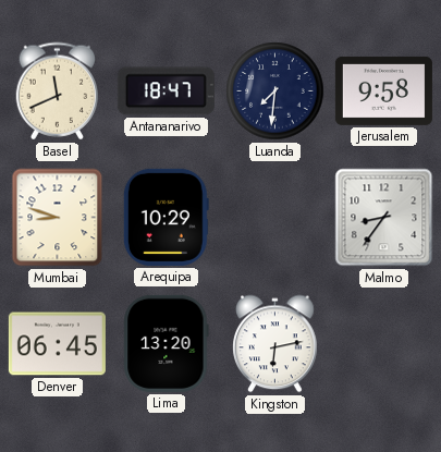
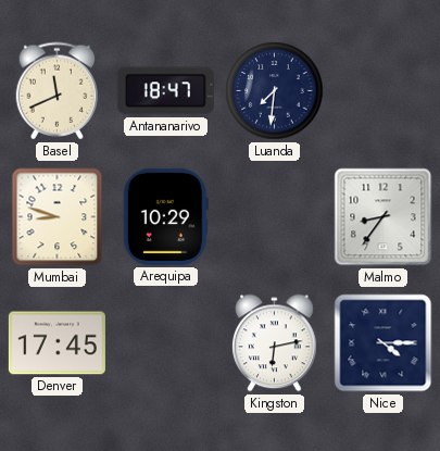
Jerusalem: 9:58 -> none (383, 90)
Denver: 06:45 -> 17:45 (56, 343)
Lima: 13:20 -> none (167, 343)
Nice: none -> 4:15 (384, 343)
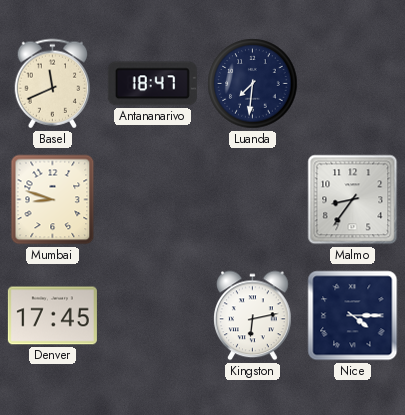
Arequipa: 10:29 -> none (165, 216)
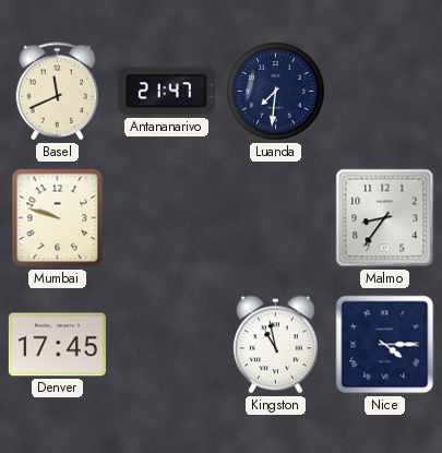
Antananarivo: 18:47 -> 21:47 (166, 92)
Mumbai: 8:48 -> 9:48 (58, 218)
Kingston: 6:13 -> 10:58 (276, 345)
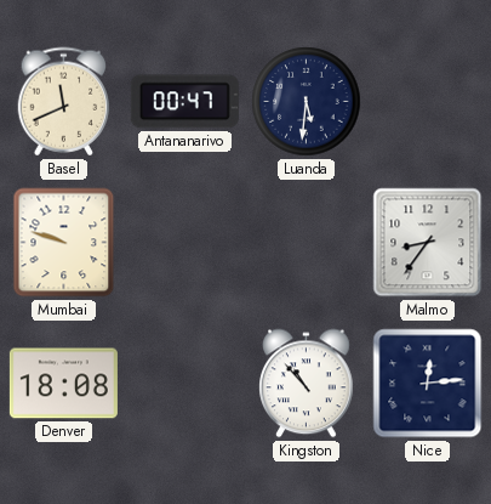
Antananarivo: 21:47 -> 00:47 (184, 102)
Luanda: 7:31 -> 5:31 (307, 102)
Denver: 17:45 -> 18:08 (63, 384)
Kingston: 10:58 -> 10:53 (307, 384)
Nice: 4:15 -> 12:14 (428, 384)
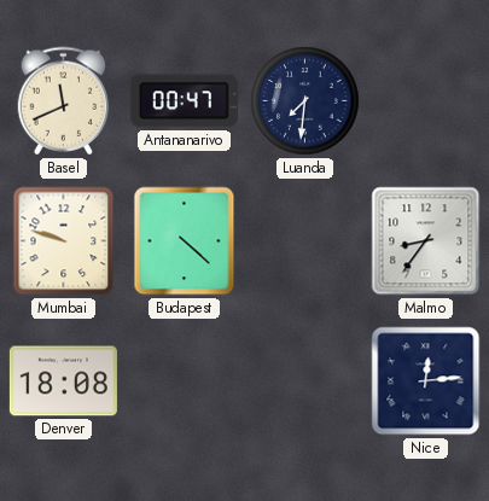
Luanda: 5:31 -> 7:31 (305, 101)
Budapest: none -> 4:22 (185, 241)
Kingston: 10:53 -> none (307, 384)
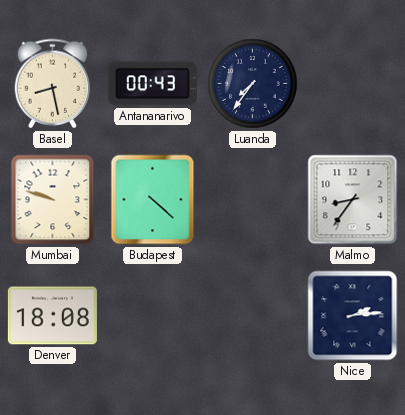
Basel: 11:41 -> 8:28 (53, 84)
Antananarivo: 00:47 -> 00:43 (152, 84)
Luanda: 7:31 -> 7:36 (253, 84)
Nice: 12:14 -> 2:14 (353, 316)
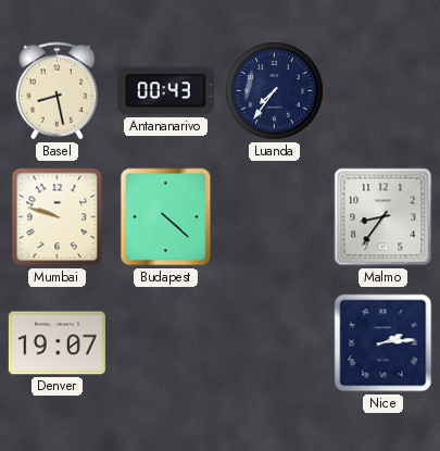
Denver: 18:08 -> 19:07 (56, 343)
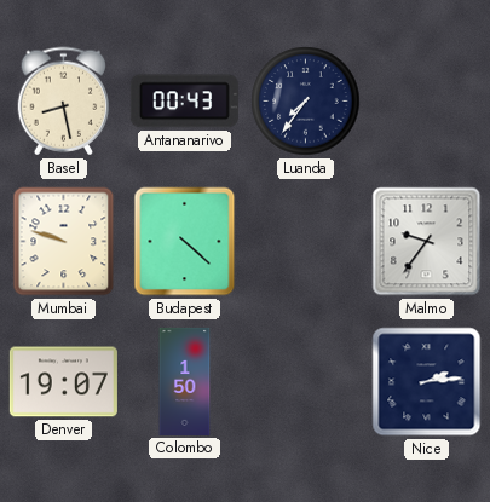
Malmo: 8:36 -> 9:36 (427, 242)
Colombo: none -> 1:50 (185, 381)
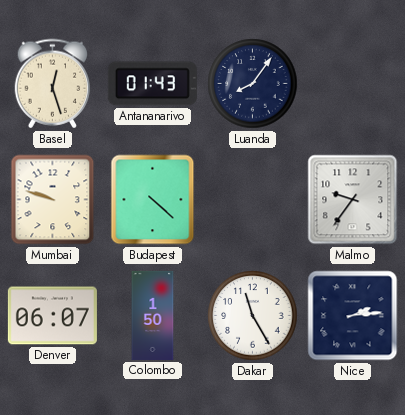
Basel: 8:28 -> 12:27 (53, 84)
Antananarivo: 00:43 -> 01:43 (152, 84)
Luanda: 7:36 -> 8:06 (253, 84)
Denver: 19:07 -> 06:07 (52, 316)
Dakar: none -> 11:25 (253, 316)
